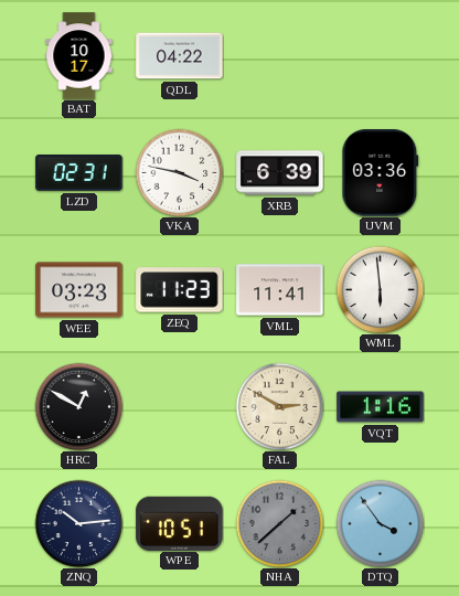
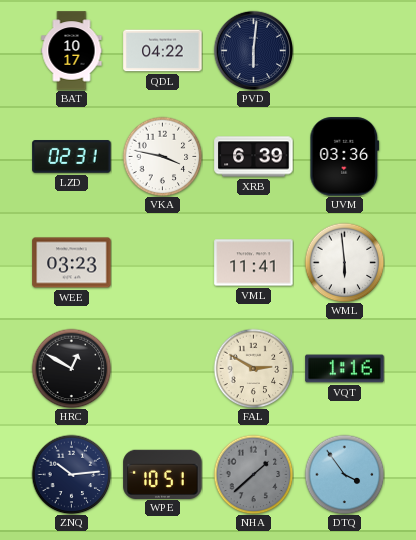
PVD: none -> 6:01 (253, 50)
ZEQ: 11:23 -> none (180, 290)
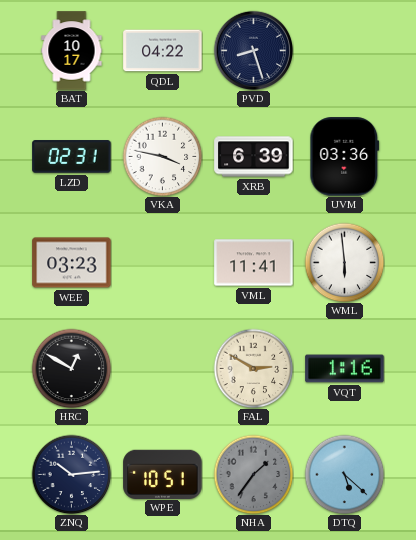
PVD: 6:01 -> 8:27 (253, 50)
NHA: 1:38 -> 1:36 (253, 474)
DTQ: 3:54 -> 5:22 (344, 474)
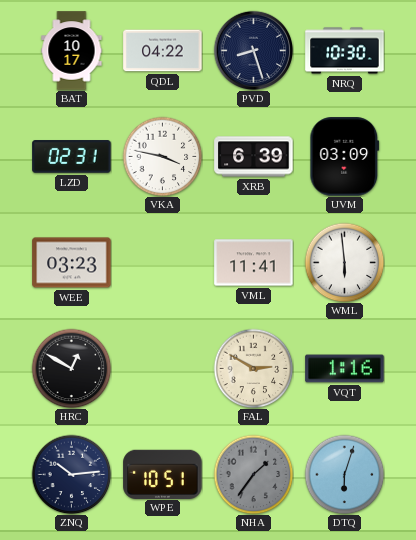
NRQ: none -> 10:30 (345, 51)
UVM: 03:36 -> 03:09 (345, 157)
DTQ: 5:22 -> 6:03 (344, 474)
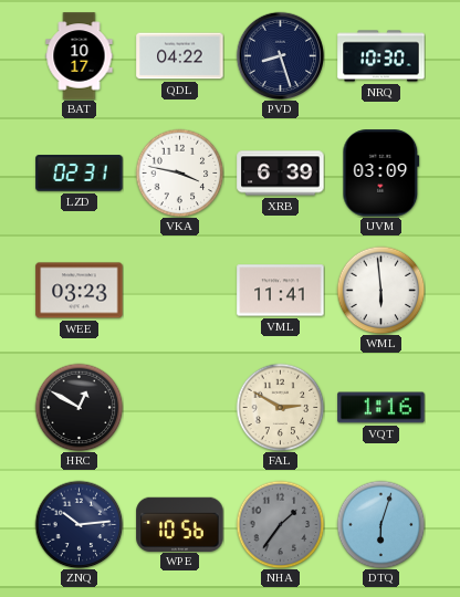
WPE: 10:51 -> 10:56 (180, 524)
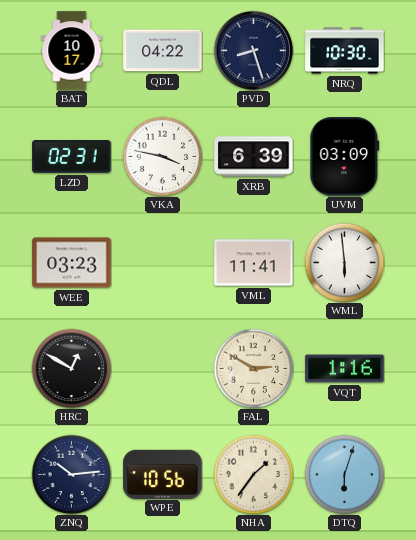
NHA dial: grey -> cream (253, 474)
